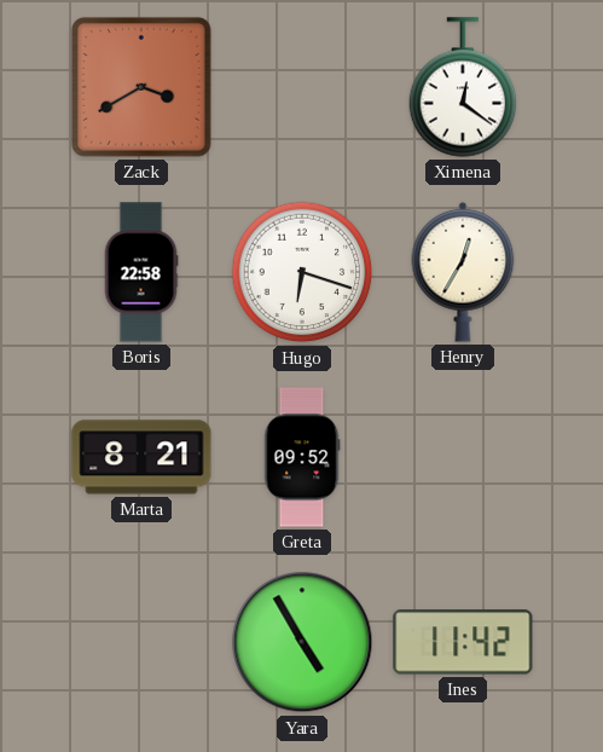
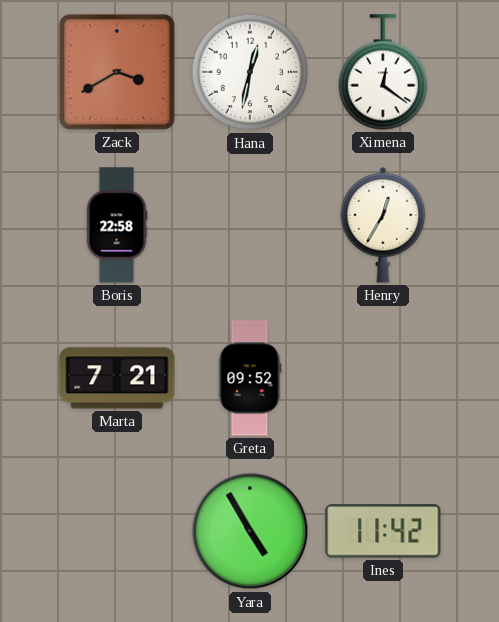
Hana: none -> 12:32 (250, 72)
Hugo: 6:18 -> none (302, 272)
Marta: 8:21 -> 7:21 (117, 378)
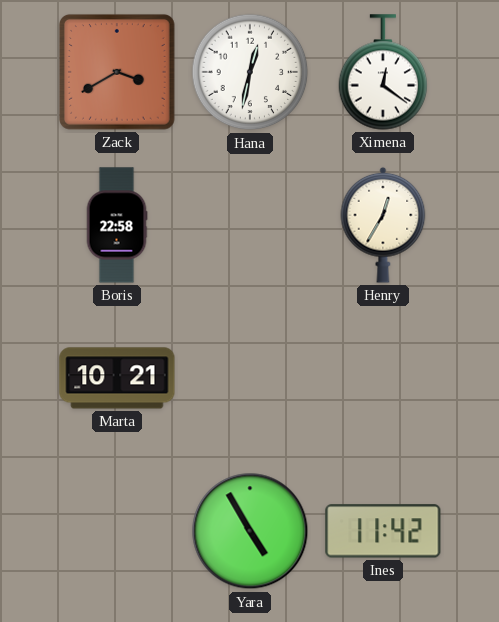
Marta: 7:21 -> 10:21 (117, 378)
Greta: 09:52 -> none (250, 378)
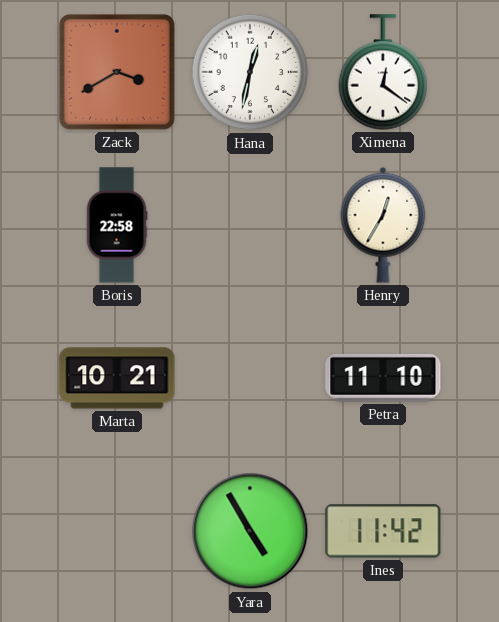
Petra: none -> 11:10 (383, 378)
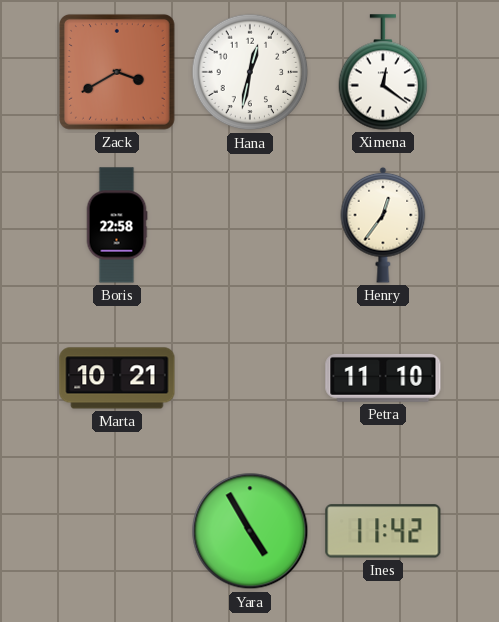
Henry: 12:35 -> 12:36 (383, 225)
